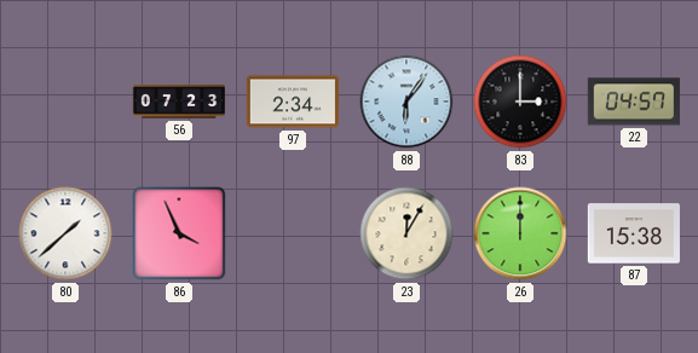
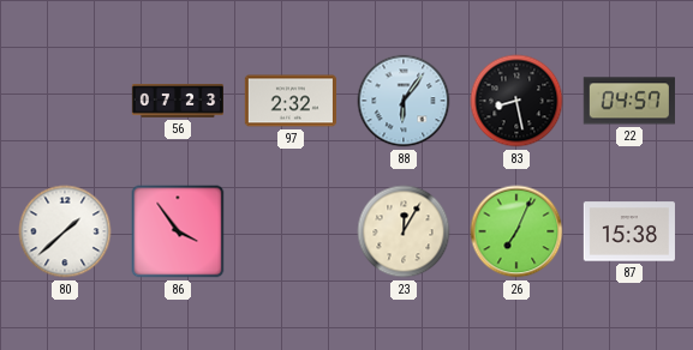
97: 2:34 -> 2:32 (289, 101)
83: 3:00 -> 8:28 (516, 101)
86: 3:56 -> 3:54 (178, 231)
26: 12:00 -> 7:04 (516, 231)
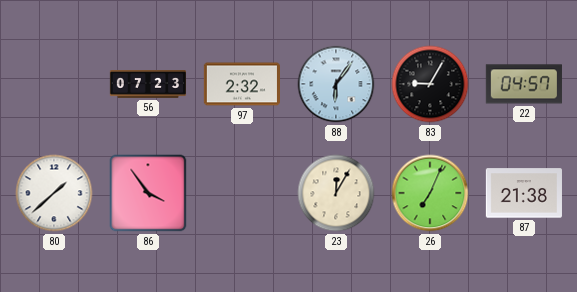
83: 8:28 -> 9:05 (430, 84)
87: 15:38 -> 21:38 (523, 193)
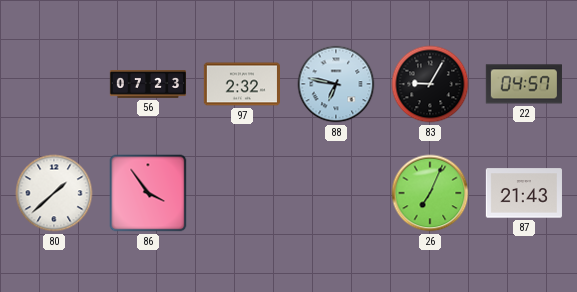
88: 6:06 -> 6:47 (336, 84)
23: 12:05 -> none (336, 193)
87: 21:38 -> 21:43 (523, 193)
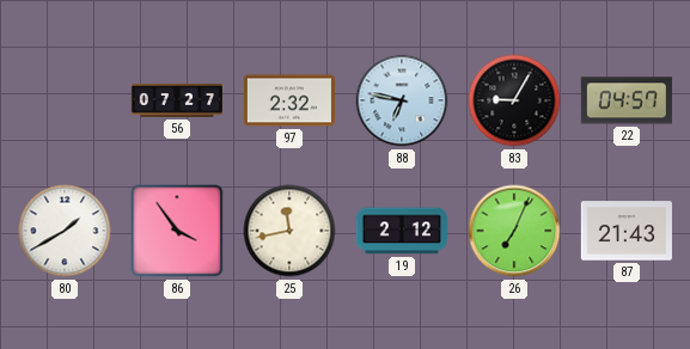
56: 07:23 -> 07:27 (176, 102)
80: 1:38 -> 1:40 (65, 231)
25: none -> 11:43 (289, 231)
19: none -> 2:12 (401, 231)
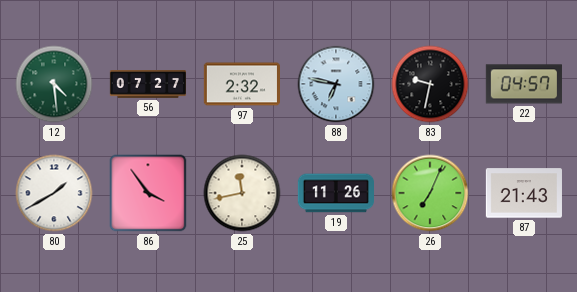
12: none -> 4:29 (54, 84)
83: 9:05 -> 9:32 (430, 84)
19: 2:12 -> 11:26 (335, 193)
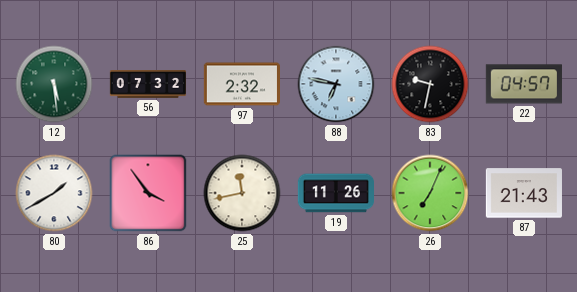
12: 4:29 -> 5:29 (54, 84)
56: 07:27 -> 07:32 (147, 85)
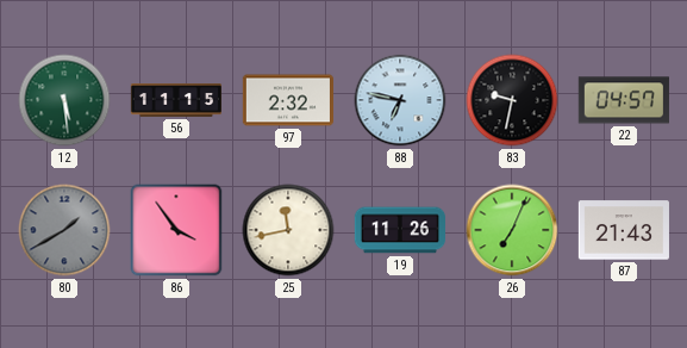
56: 07:32 -> 11:15 (175, 101)
80 dial: white -> grey (64, 230)
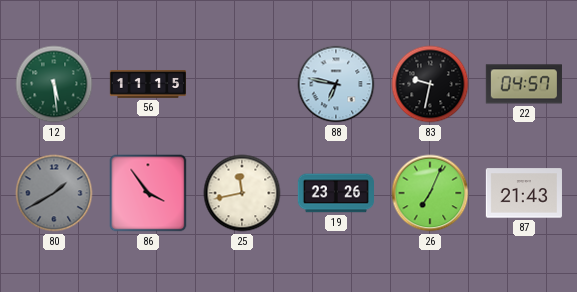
97: 2:32 -> none (287, 100)
19: 11:26 -> 23:26 (335, 193)
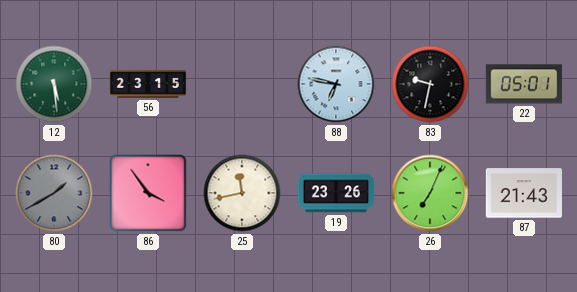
56: 11:15 -> 23:15 (147, 85)
22: 04:57 -> 05:01 (524, 84)
